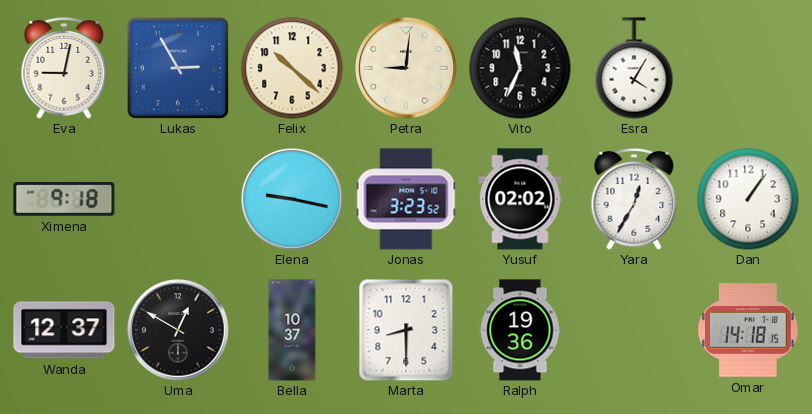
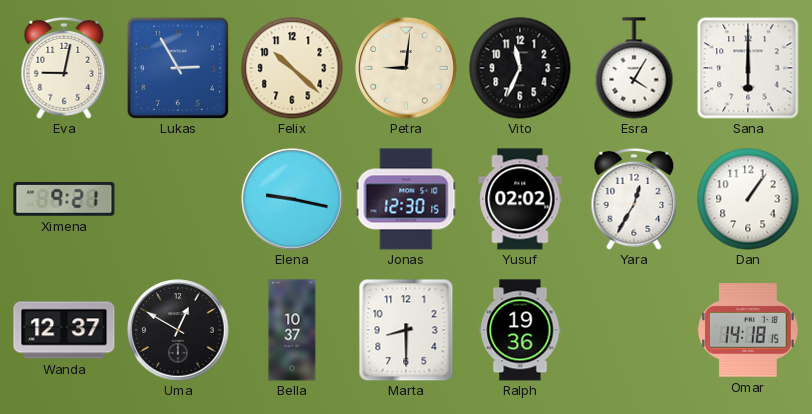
Sana: none -> 6:00 (748, 68)
Ximena: 9:18 -> 9:21 (64, 200)
Jonas: 3:23 -> 12:30 (406, 199)
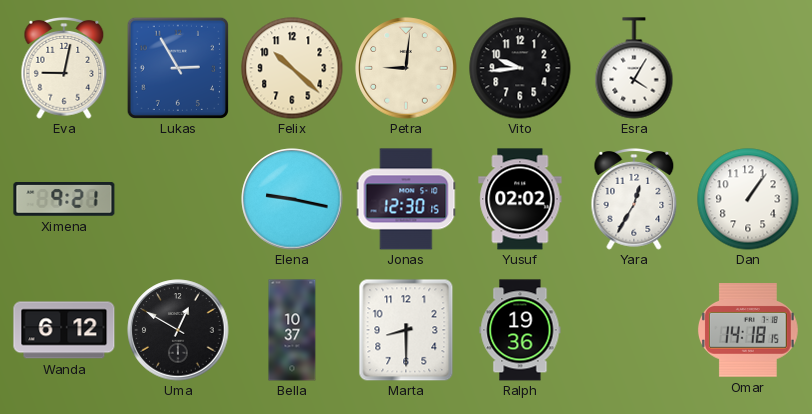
Vito: 11:34 -> 9:44 (520, 68)
Sana: 6:00 -> none (748, 68)
Wanda: 12:37 -> 6:12 (64, 330)
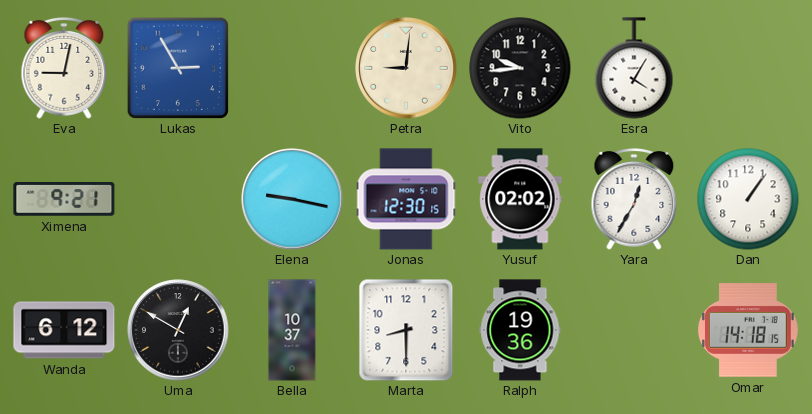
Felix: 10:22 -> none (292, 68)
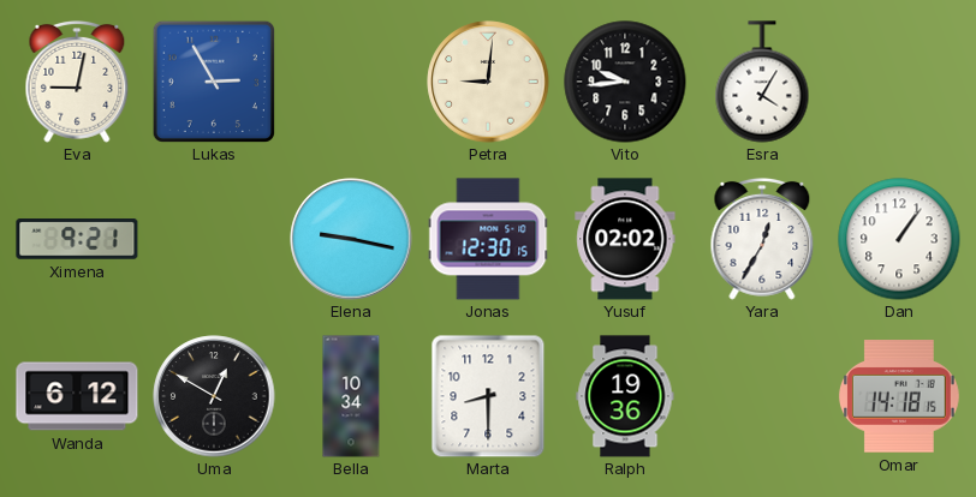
Bella: 10:37 -> 10:34 (351, 396)
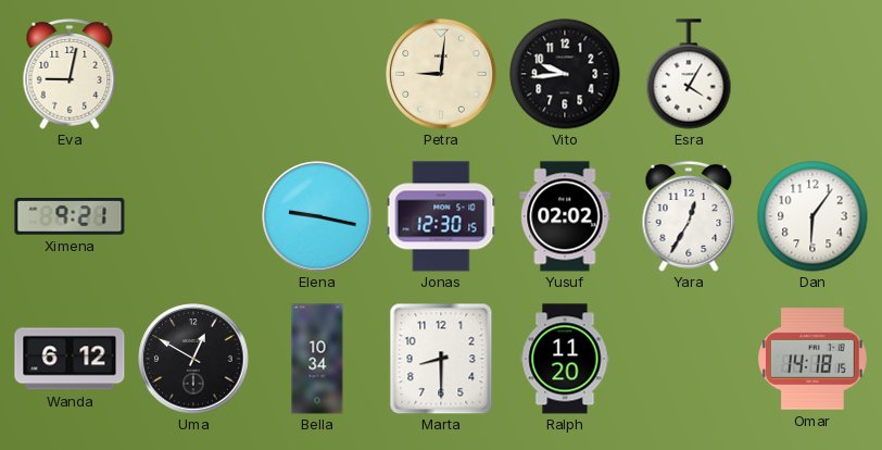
Lukas: 2:55 -> none (214, 82)
Dan: 1:06 -> 6:06 (812, 216)
Ralph: 19:36 -> 11:20 (565, 359)
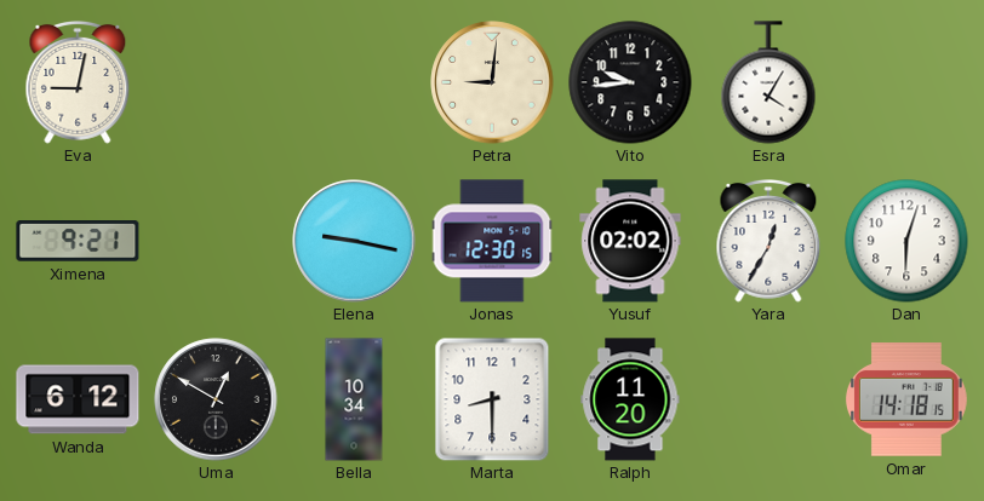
Dan: 6:06 -> 6:03 (906, 241)
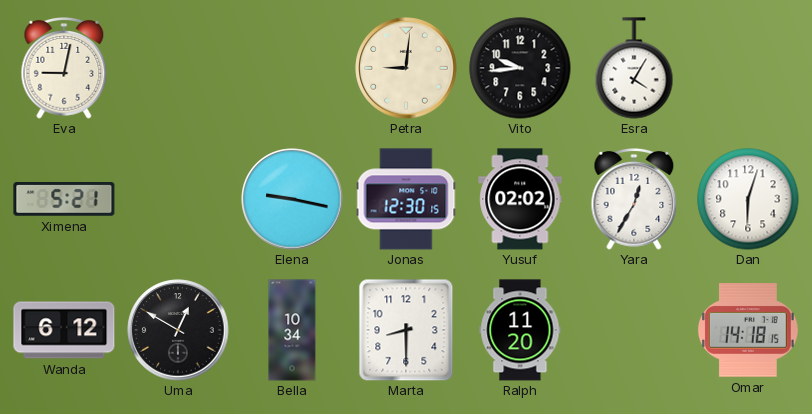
Ximena: 9:21 -> 5:21 (64, 200)
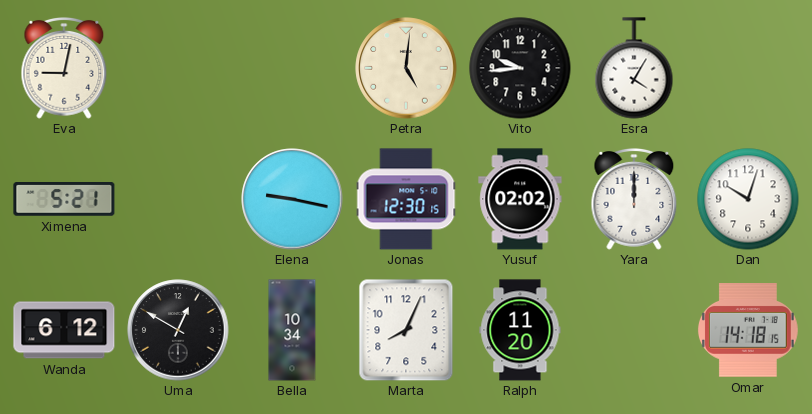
Petra: 9:01 -> 5:01 (406, 68)
Yara: 12:35 -> 12:00 (634, 200)
Dan: 6:03 -> 10:03 (748, 199)
Marta: 8:30 -> 8:04 (406, 330)
